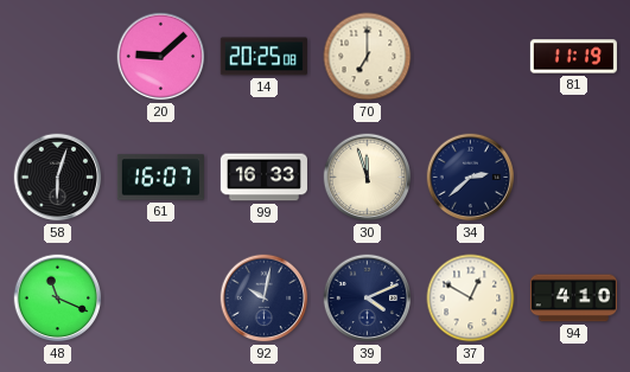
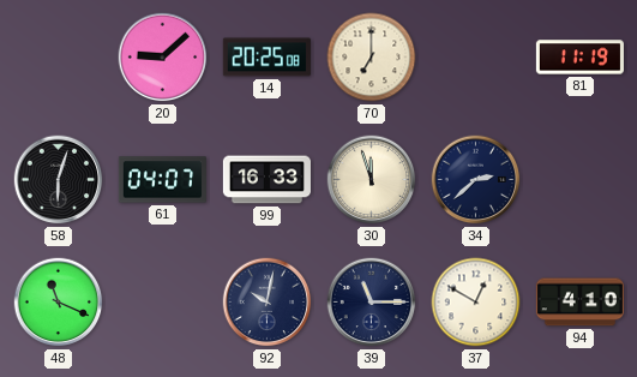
61: 16:07 -> 04:07 (162, 180)
39: 4:11 -> 11:15 (372, 303)
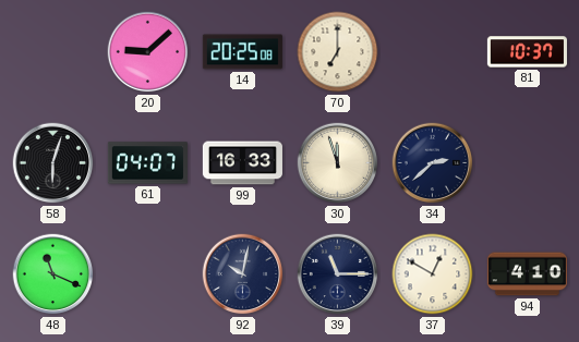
81: 11:19 -> 10:37 (527, 52)
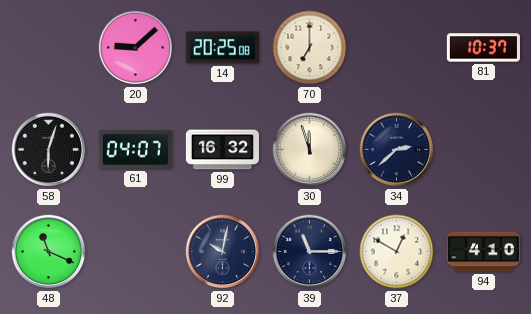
99: 16:33 -> 16:32 (222, 150)
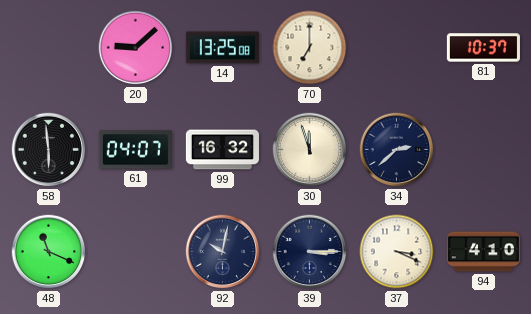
14: 20:25 -> 13:25 (222, 48)
58: 6:03 -> 5:59 (49, 150)
39: 11:15 -> 3:15 (310, 252)
37: 12:50 -> 3:19 (397, 252)
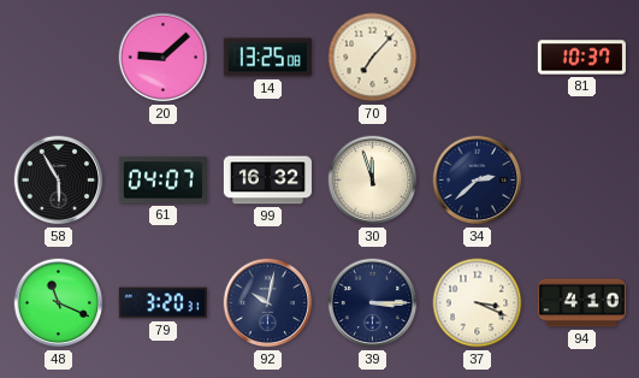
70: 7:00 -> 7:07 (373, 58)
58: 5:59 -> 5:55 (59, 181)
79: none -> 3:20 (162, 303)
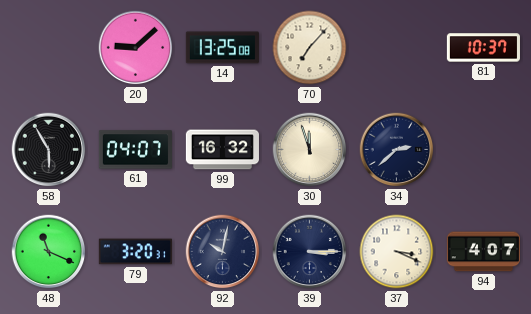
94: 4:10 -> 4:07 (483, 252)
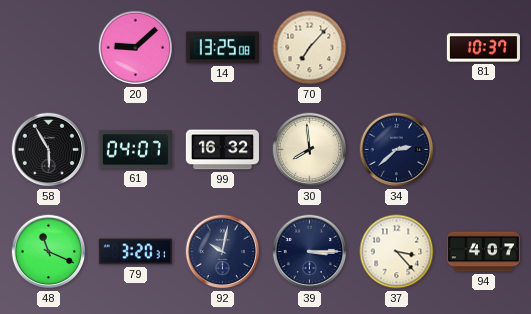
30: 11:57 -> 7:59 (310, 150)
37: 3:19 -> 3:23 (397, 252)
